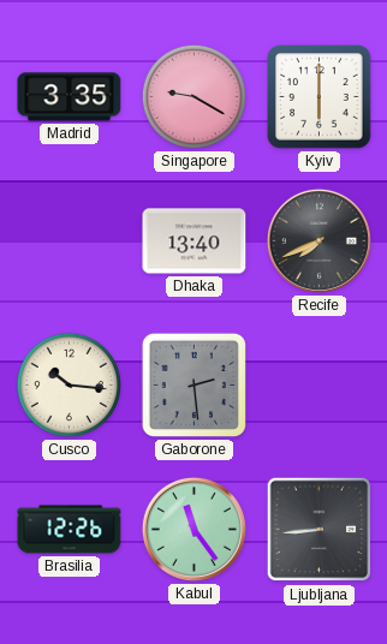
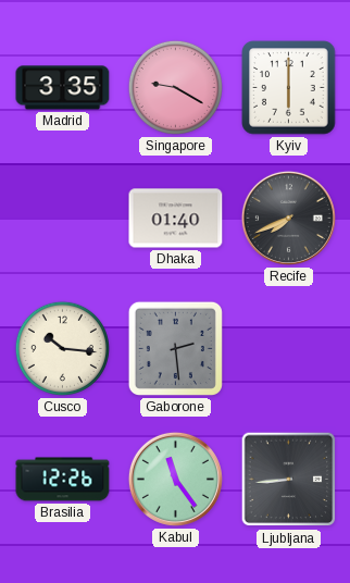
Dhaka: 13:40 -> 01:40 (176, 219)
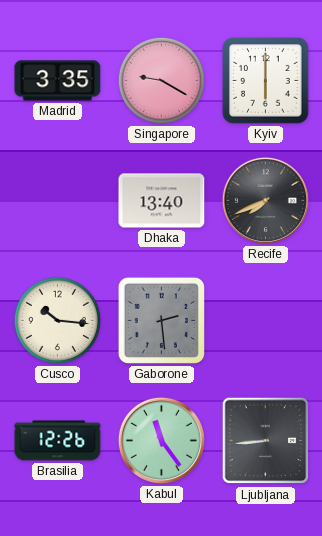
Dhaka: 01:40 -> 13:40 (162, 201)
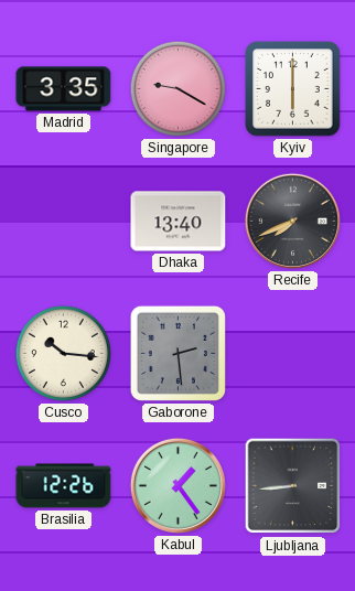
Kabul: 11:24 -> 1:24 (177, 485)
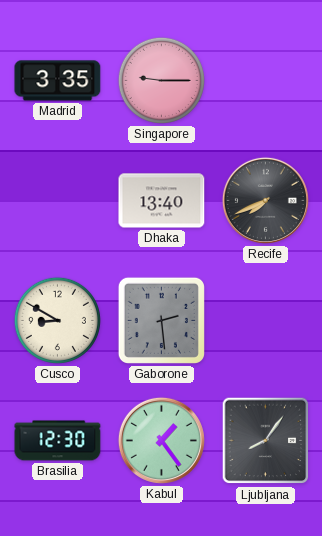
Singapore: 9:20 -> 9:15 (161, 80)
Kyiv: 6:00 -> none (293, 89)
Cusco: 10:16 -> 8:50 (57, 320)
Brasilia: 12:26 -> 12:30 (58, 441)
Ljubljana: 8:44 -> 8:06 (266, 441)
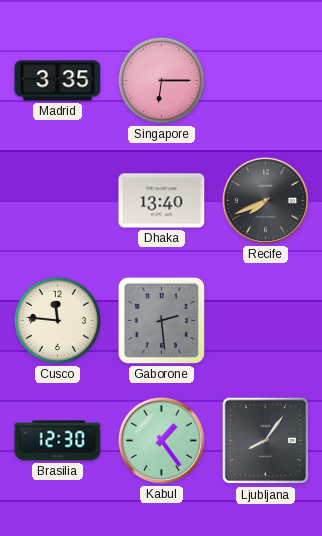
Singapore: 9:15 -> 6:15 (161, 80)
Cusco: 8:50 -> 11:46 (57, 320)
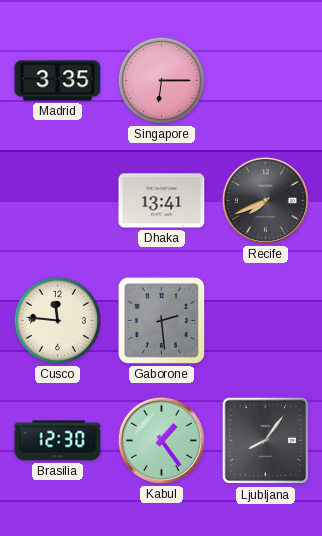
Dhaka: 13:40 -> 13:41 (162, 201)
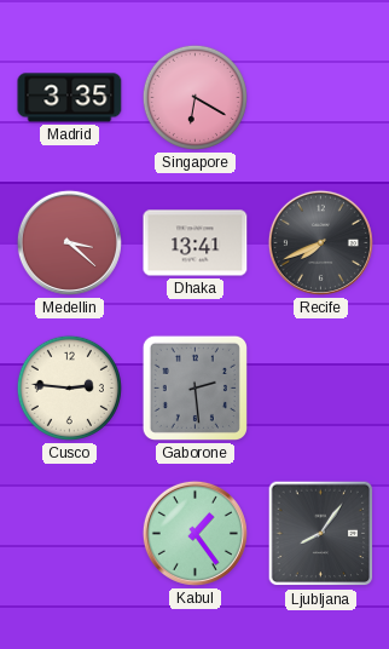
Singapore: 6:15 -> 6:20 (194, 97)
Medellin: none -> 3:22 (69, 242)
Cusco: 11:46 -> 2:46 (69, 387)
Brasilia: 12:30 -> none (58, 441)
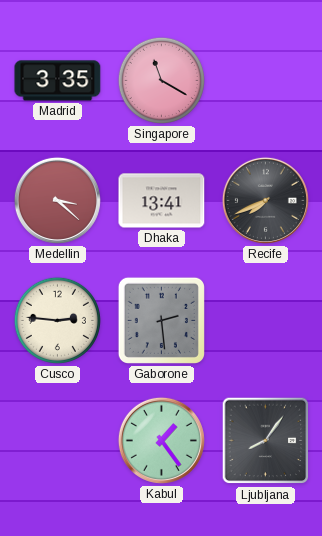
Singapore: 6:20 -> 11:20 (161, 80)
